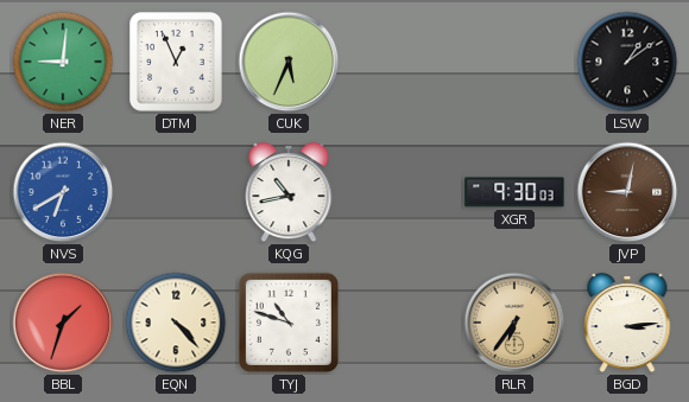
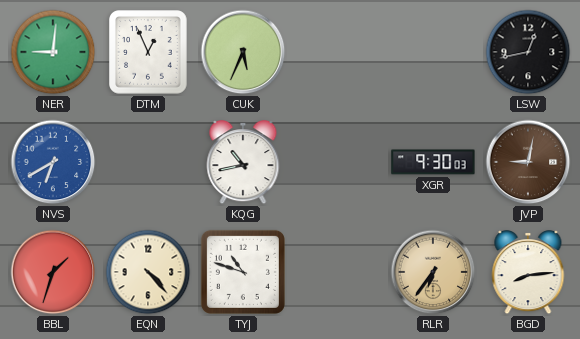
LSW: 1:09 -> 12:43 (528, 52)
BGD: 3:14 -> 8:14 (528, 273)
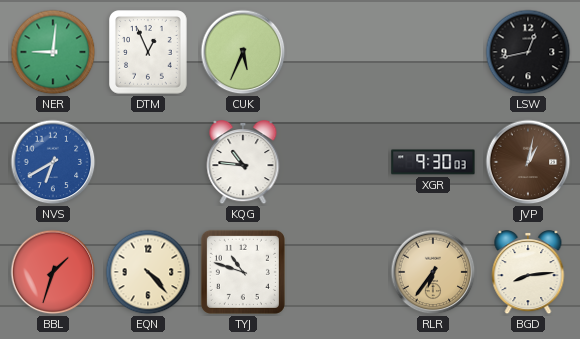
KQG: 10:43 -> 10:46 (243, 163)
JVP: 9:02 -> 1:02 (528, 162)
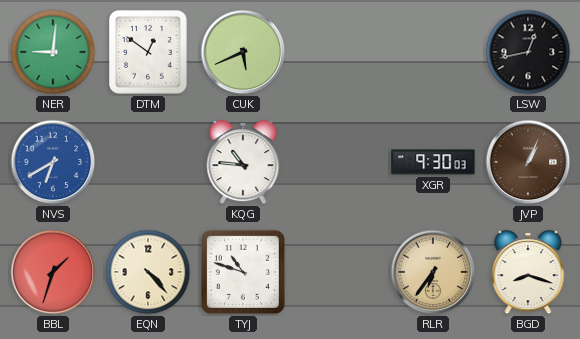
DTM: 12:56 -> 12:51 (148, 52)
CUK: 5:34 -> 5:41 (243, 52)
JVP: 1:02 -> 1:04 (528, 162)
BGD: 8:14 -> 8:18 (528, 273)
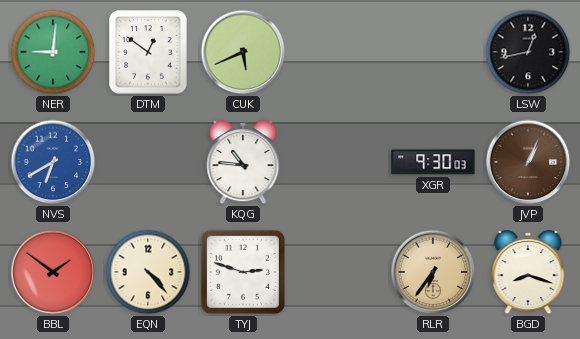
BBL: 1:33 -> 1:51 (53, 272)
TYJ: 10:48 -> 2:48 (243, 272)
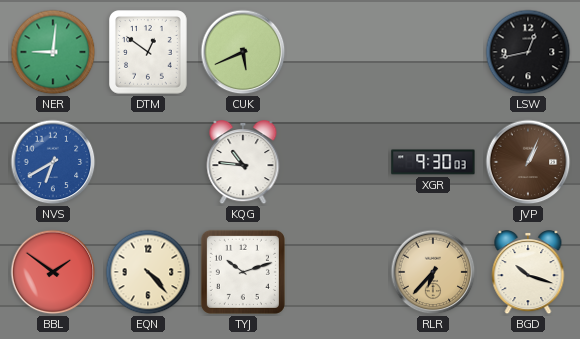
TYJ: 2:48 -> 10:12 (243, 272)
RLR: 6:36 -> 6:37 (433, 272)
BGD: 8:18 -> 10:18 (528, 273)
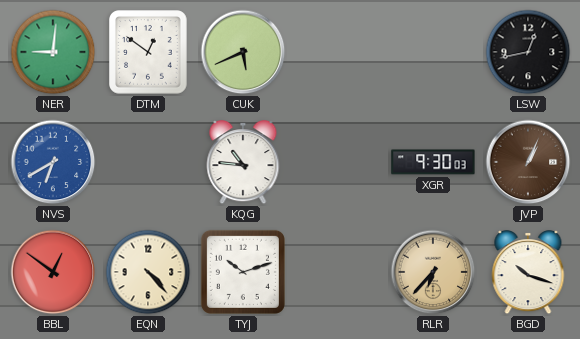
BBL: 1:51 -> 12:51 (53, 272)
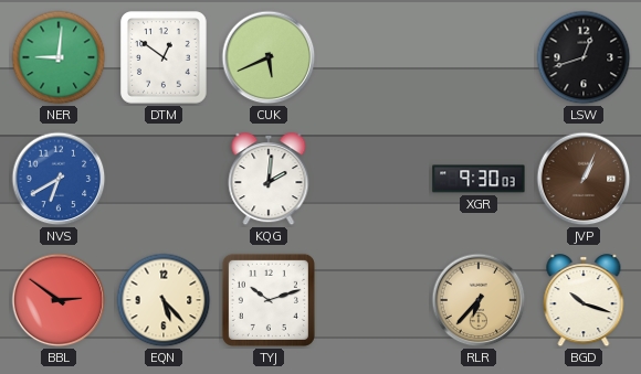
LSW: 12:43 -> 12:42 (584, 57)
KQG: 10:46 -> 2:01 (269, 180)
BBL: 12:51 -> 2:51 (59, 300)
EQN: 4:23 -> 5:23 (164, 300)
